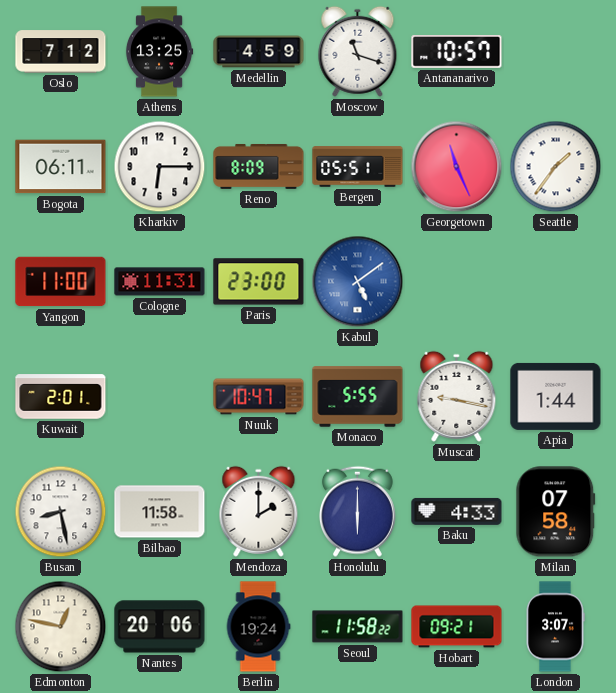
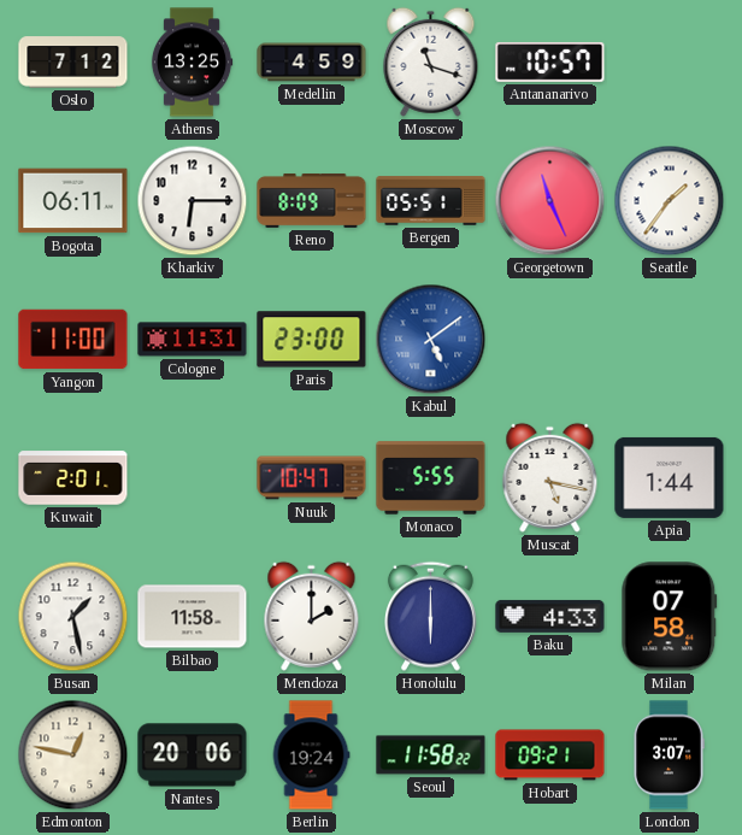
Muscat: 9:17 -> 5:17 (550, 477)
Busan: 8:28 -> 1:28 (73, 617)
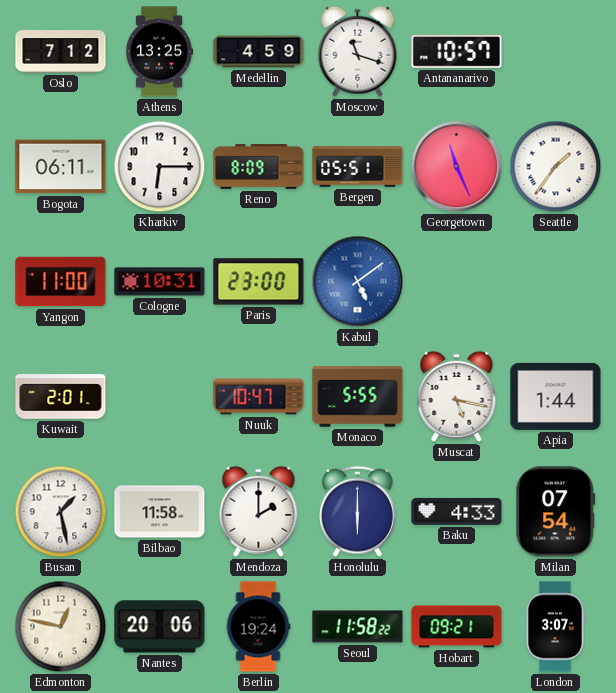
Cologne: 11:31 -> 10:31 (160, 282)
Milan: 07:58 -> 07:54 (556, 512)
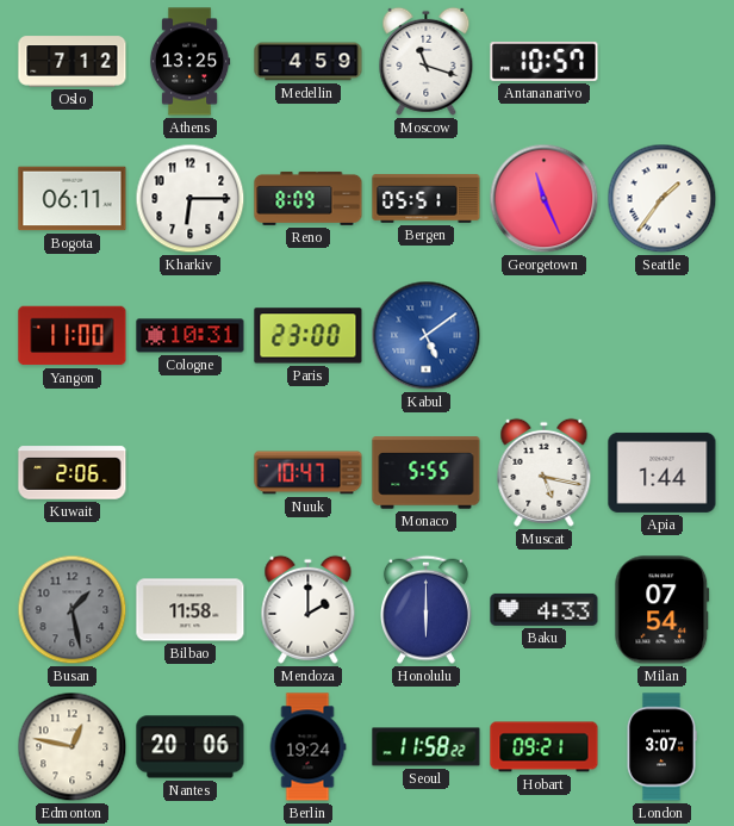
Kuwait: 2:01 -> 2:06 (73, 473)
Busan dial: white -> grey (73, 610)
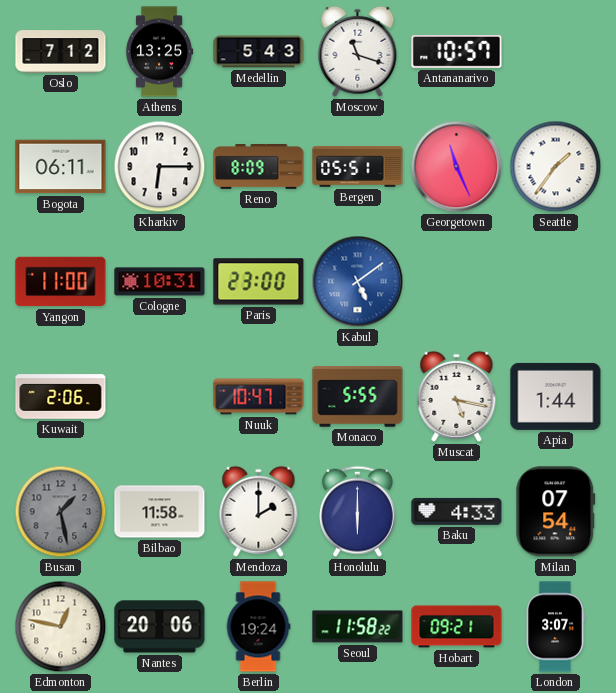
Medellin: 4:59 -> 5:43 (259, 52)
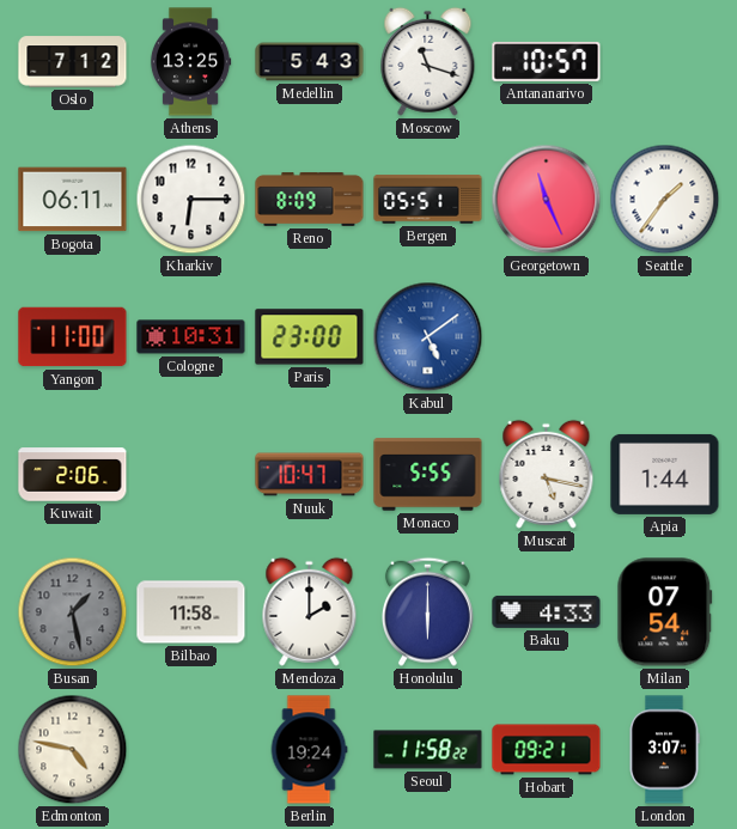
Edmonton: 12:47 -> 4:47 (73, 750)
Nantes: 20:06 -> none (160, 627)
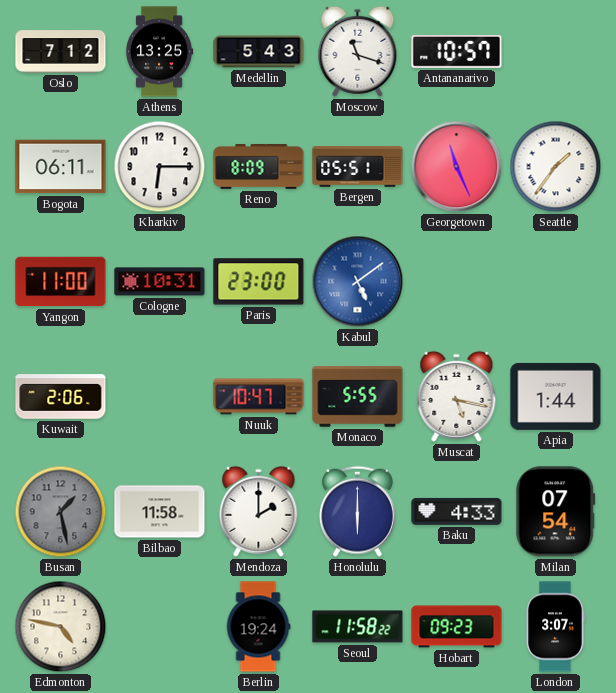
Hobart: 09:21 -> 09:23 (457, 627)
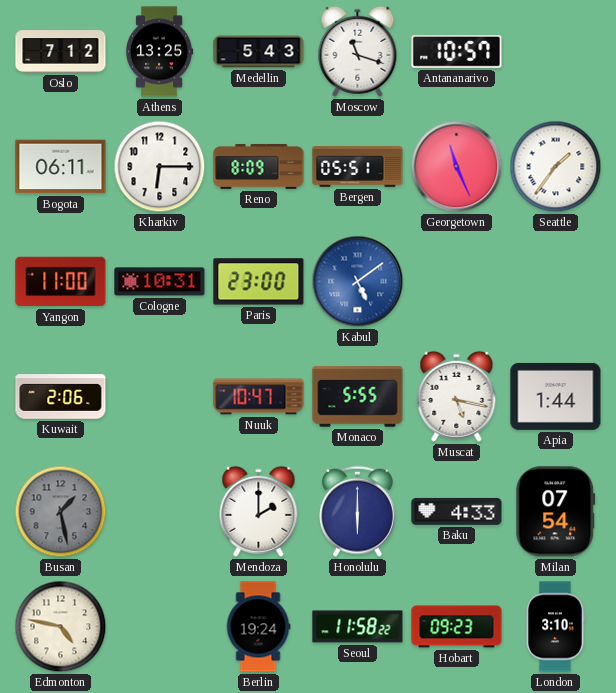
Bilbao: 11:58 -> none (160, 512)
London: 3:07 -> 3:10 (555, 627)
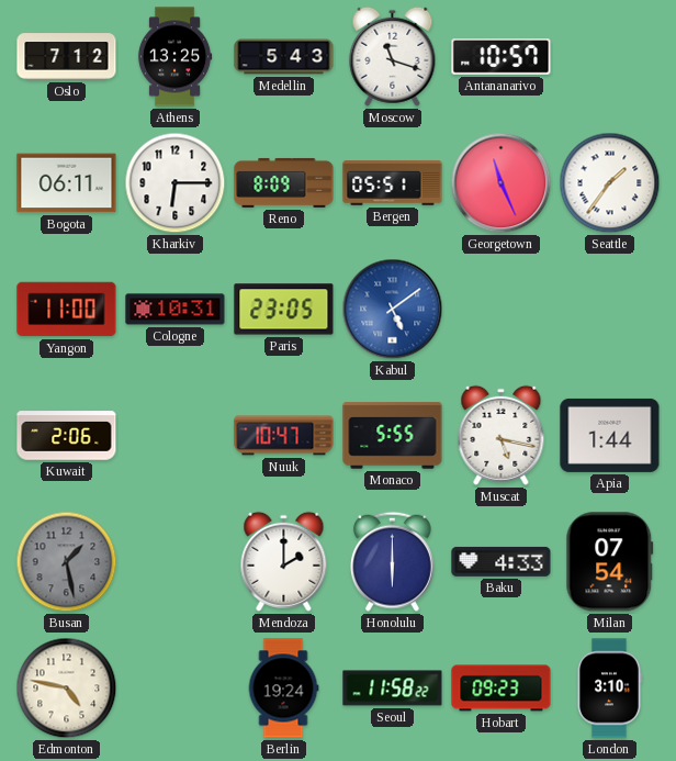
Paris: 23:00 -> 23:05 (284, 310)
